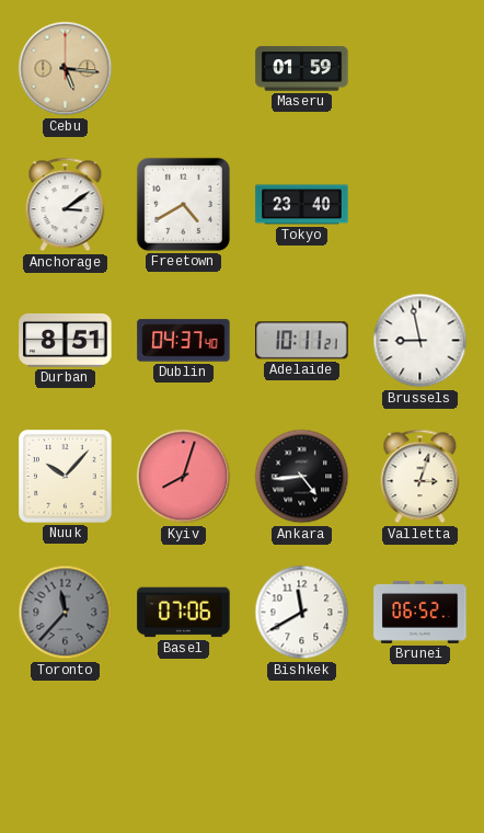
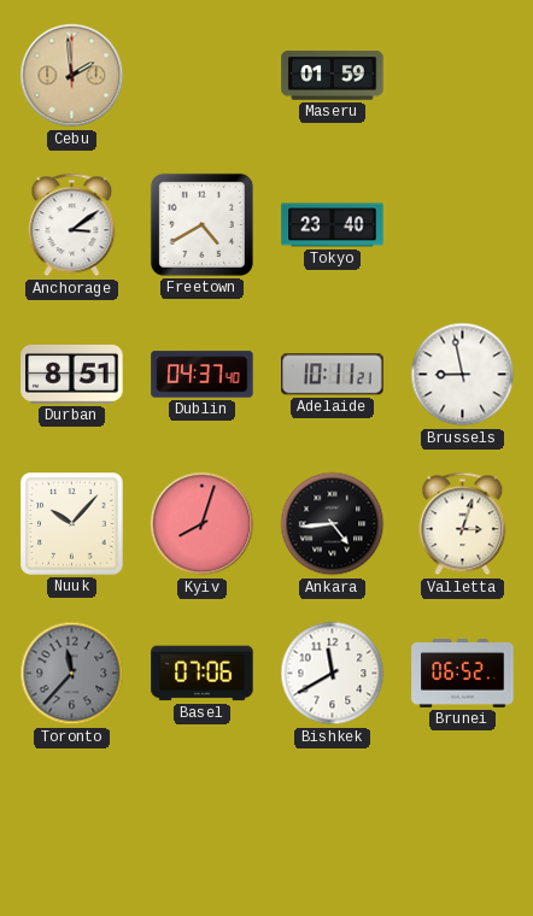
Cebu: 5:16 -> 1:59 (72, 76)
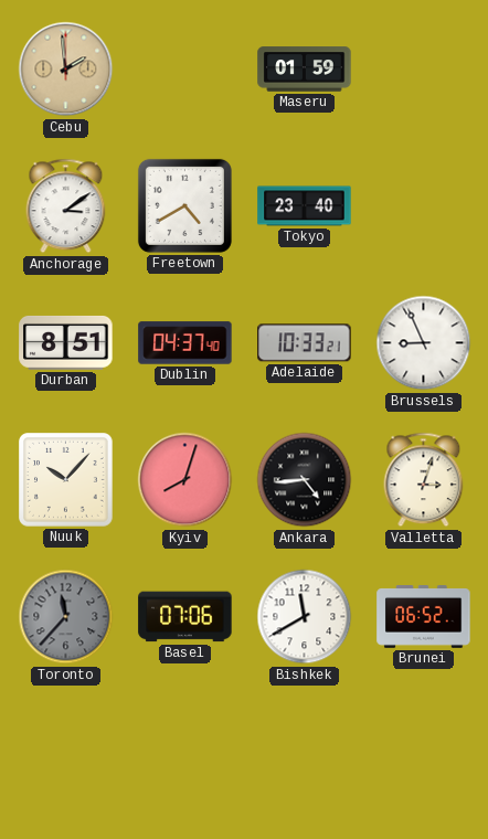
Adelaide: 10:11 -> 10:33 (305, 343)
Brussels: 8:58 -> 8:56 (424, 343)
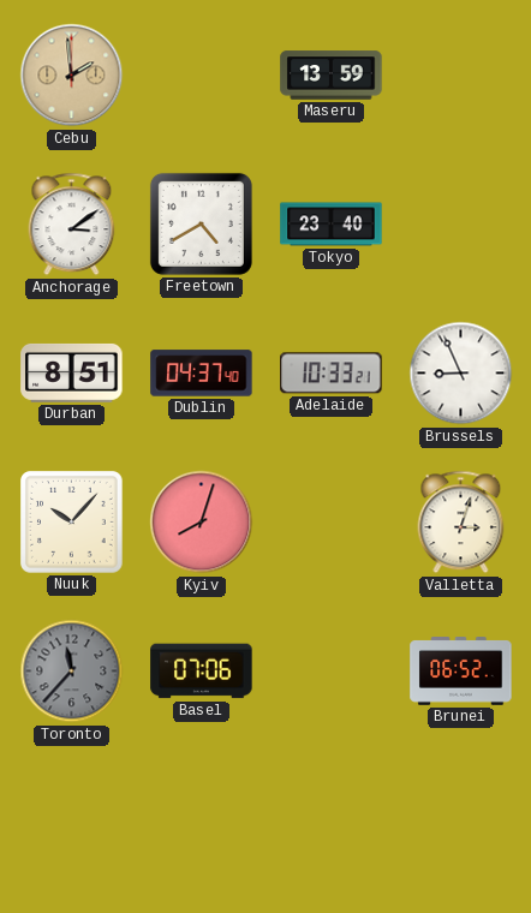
Maseru: 01:59 -> 13:59 (332, 76)
Ankara: 4:44 -> none (305, 480)
Bishkek: 11:40 -> none (305, 617)
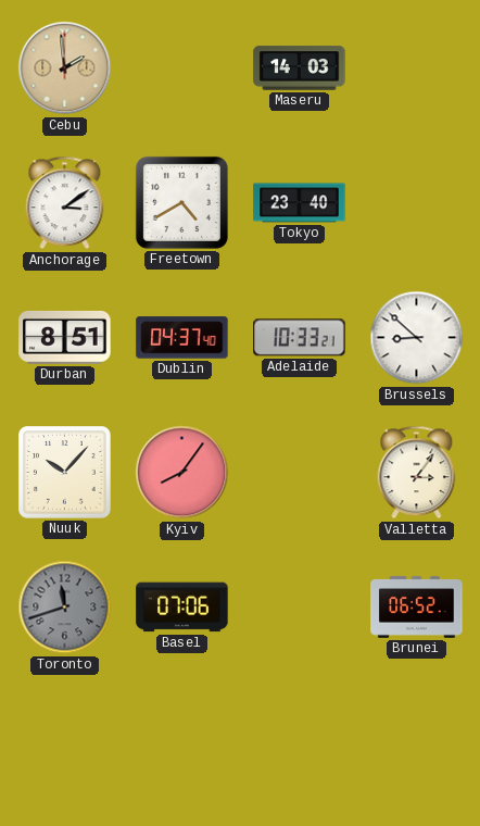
Maseru: 13:59 -> 14:03 (300, 68)
Brussels: 8:56 -> 8:52 (417, 338)
Kyiv: 8:03 -> 8:06 (182, 473)
Valletta: 3:03 -> 3:06 (417, 473)
Toronto: 11:37 -> 11:42 (65, 608)
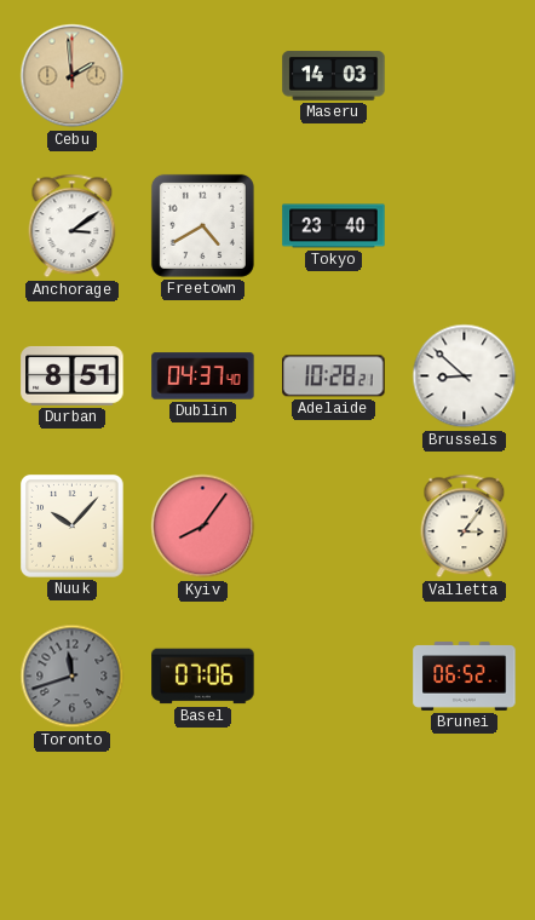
Adelaide: 10:33 -> 10:28 (334, 376)
